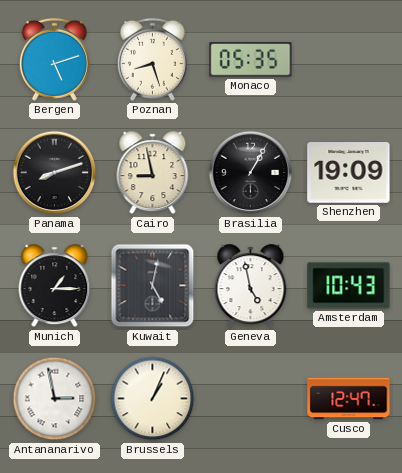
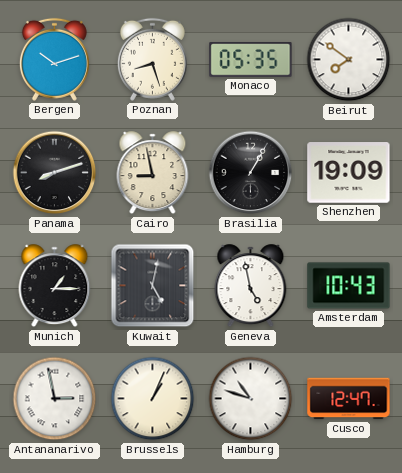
Bergen: 5:12 -> 10:12 (54, 59)
Beirut: none -> 7:51 (349, 60)
Hamburg: none -> 10:48 (251, 399)
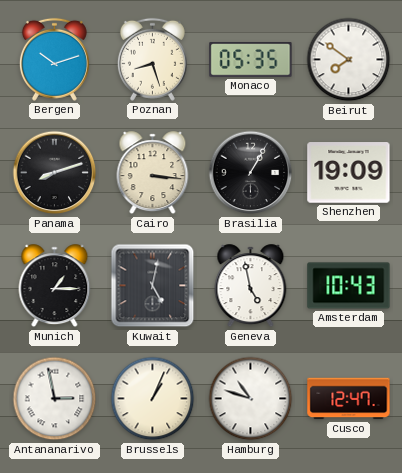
Cairo: 8:58 -> 3:16 (153, 173)
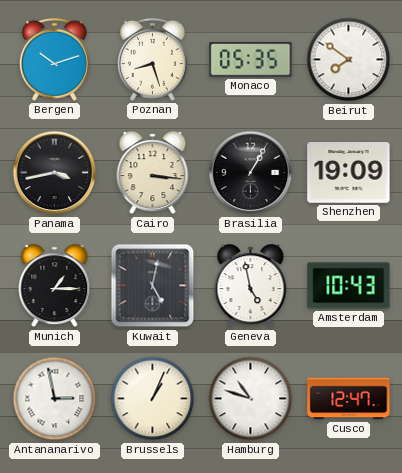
Panama: 8:12 -> 3:43 (55, 173)
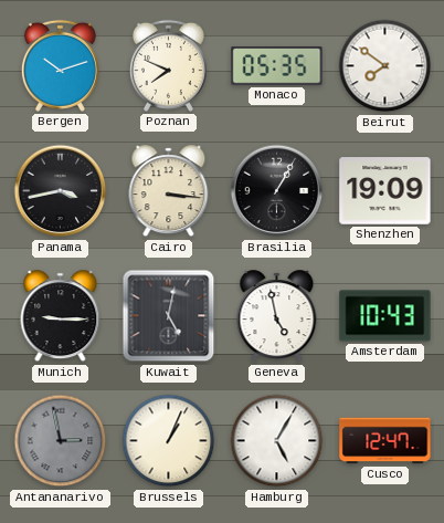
Poznan: 8:27 -> 7:49 (168, 65)
Munich: 1:15 -> 9:15 (61, 316)
Antananarivo dial: white -> grey (61, 441)
Hamburg: 10:48 -> 5:05 (277, 441)
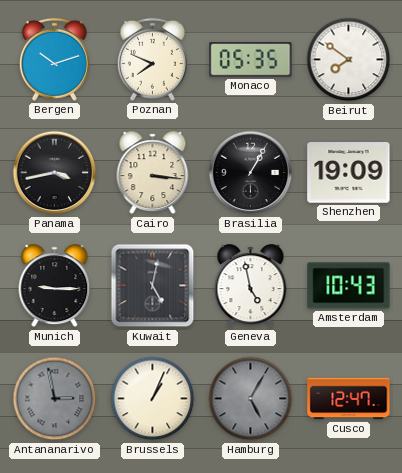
Hamburg dial: white -> grey (251, 399)
